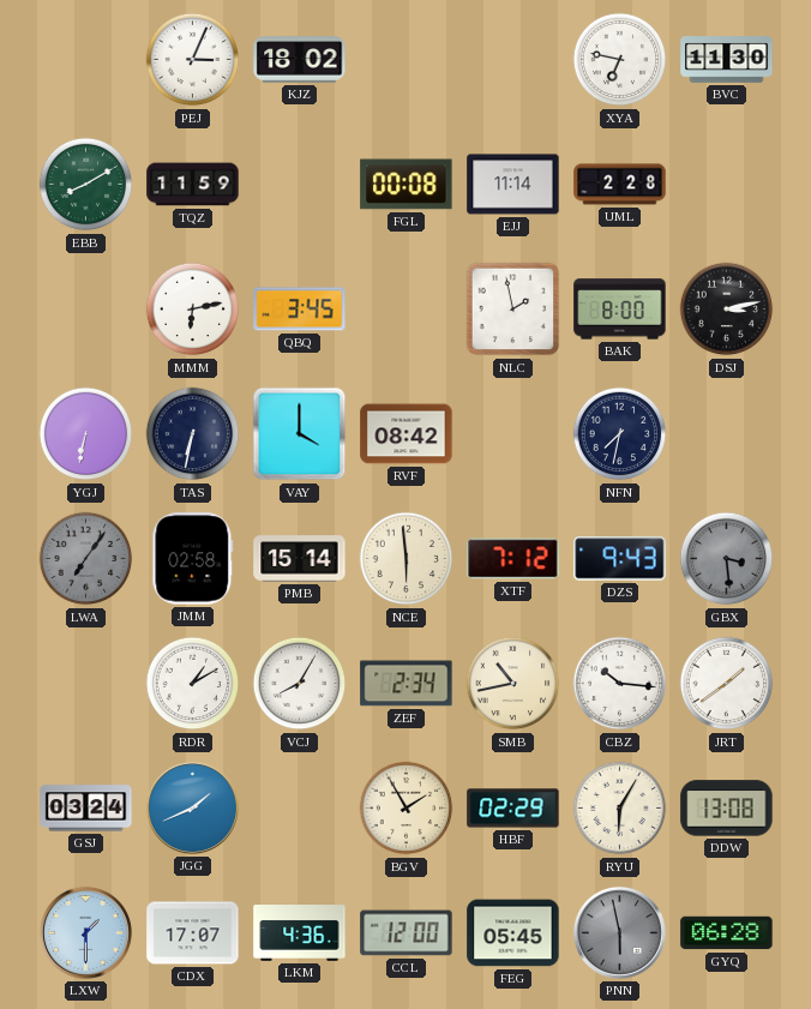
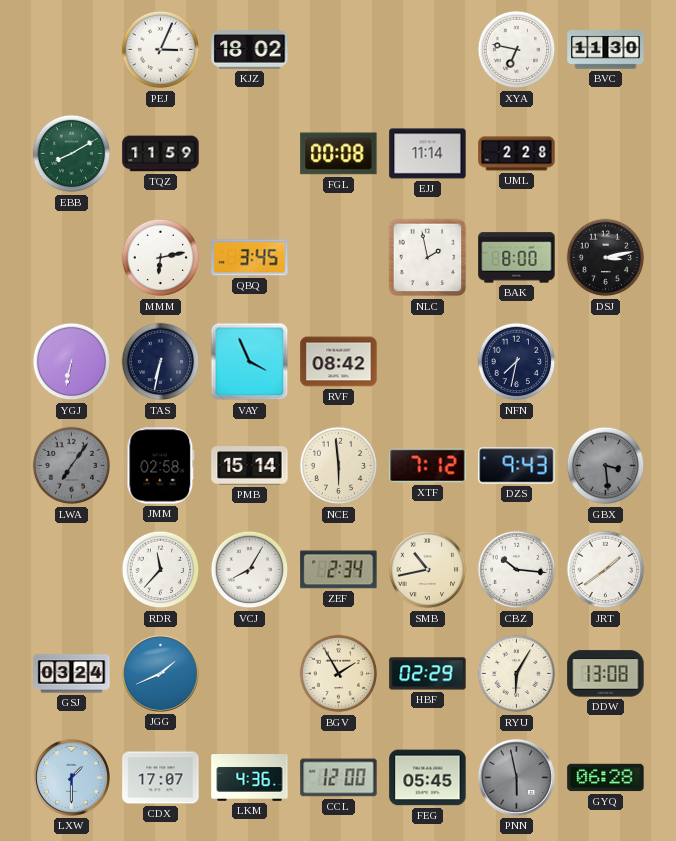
VAY: 4:00 -> 3:56 (250, 362)
RDR: 1:10 -> 11:37 (161, 570)
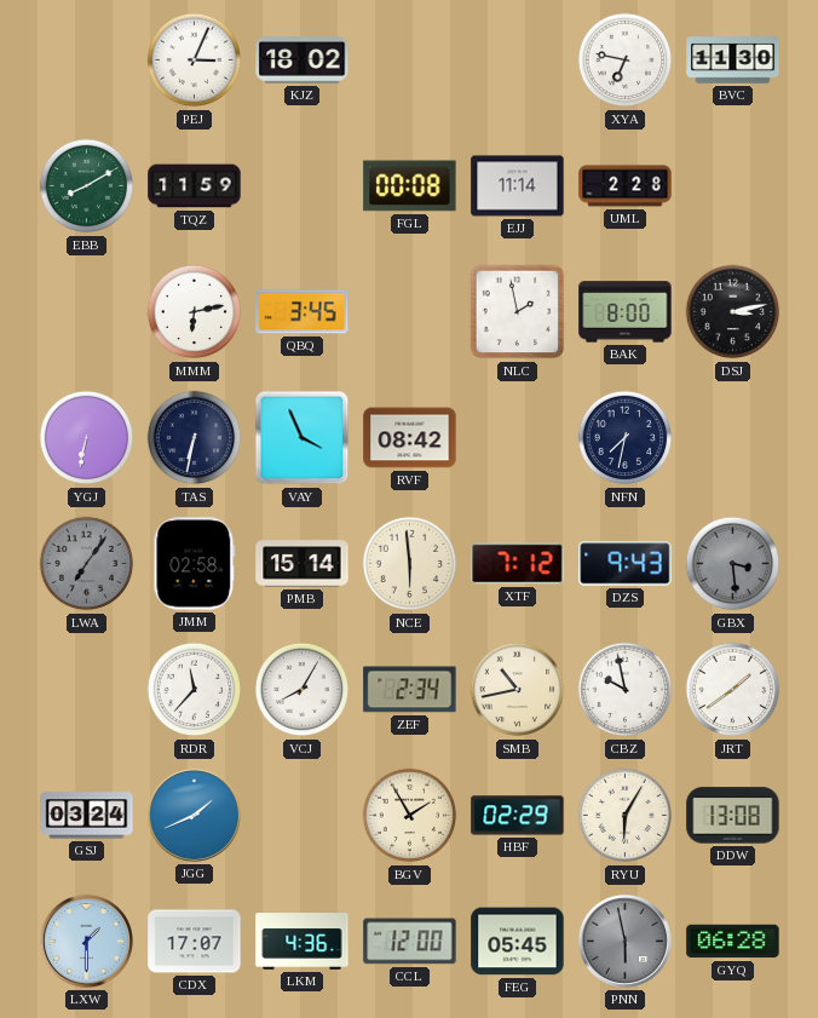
CBZ: 10:16 -> 9:58 (626, 690)
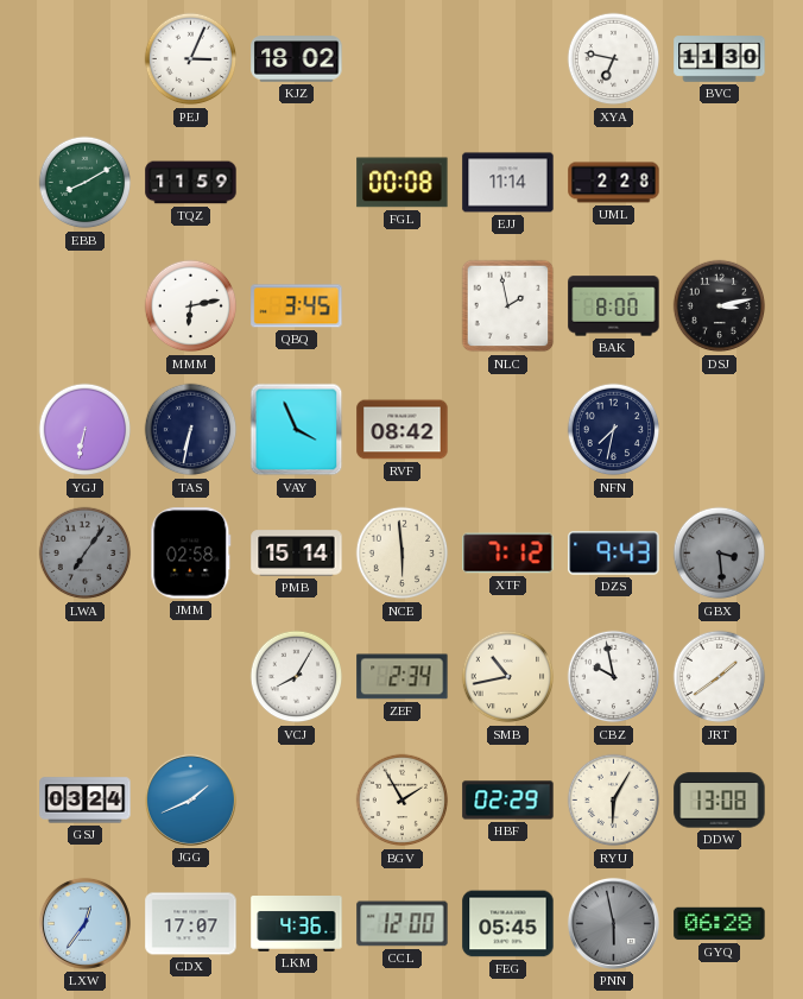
RDR: 11:37 -> none (195, 690)
LXW: 1:30 -> 12:36 (84, 923)
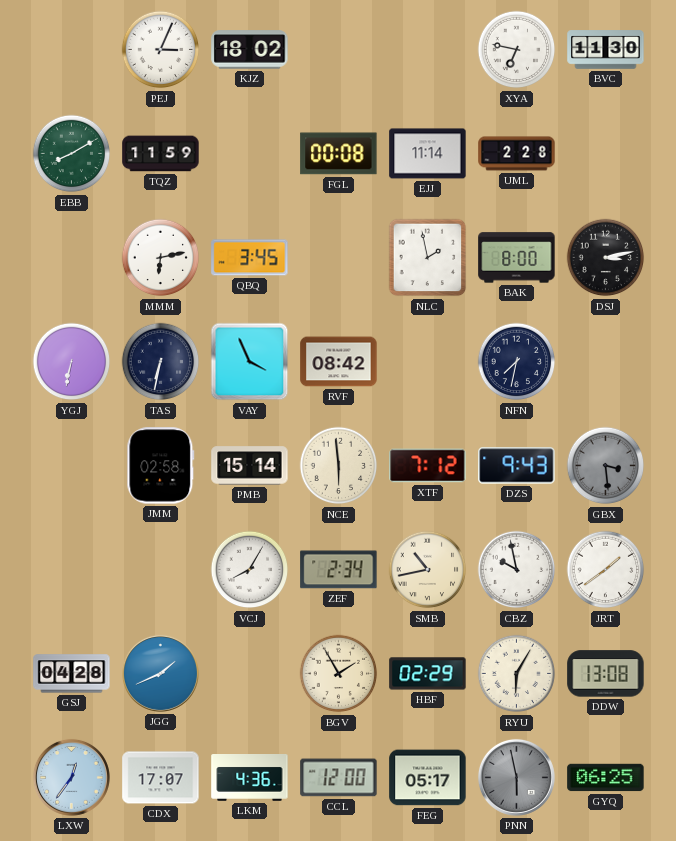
LWA: 7:06 -> none (86, 554)
GSJ: 03:24 -> 04:28 (72, 674)
FEG: 05:45 -> 05:17 (428, 778)
GYQ: 06:28 -> 06:25 (606, 778)
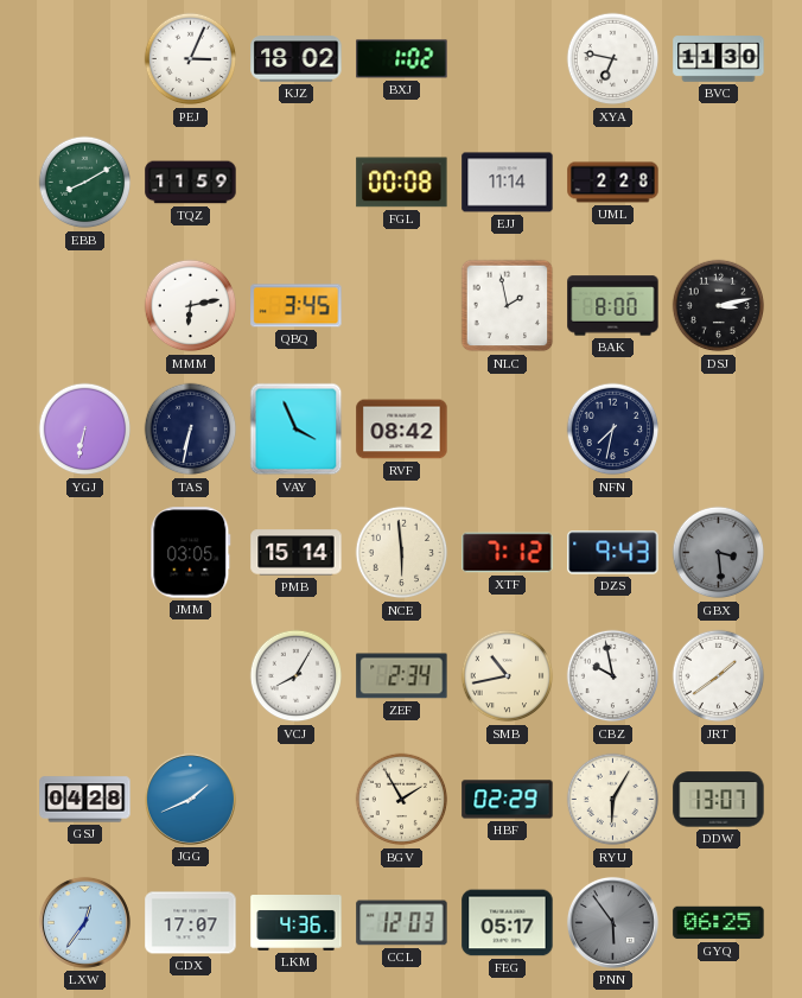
BXJ: none -> 1:02 (402, 59)
JMM: 02:58 -> 03:05 (191, 553)
DDW: 13:08 -> 13:07 (719, 800)
CCL: 12:00 -> 12:03 (402, 923)
PNN: 5:58 -> 5:54 (612, 922)
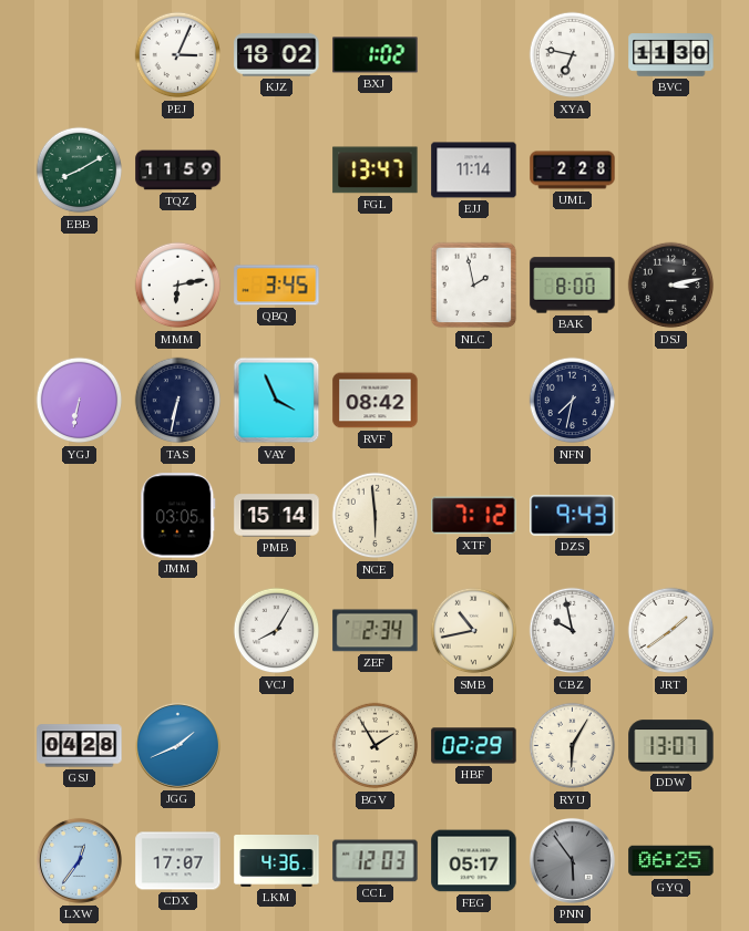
FGL: 00:08 -> 13:47 (376, 170)
GBX: 3:29 -> none (719, 553)
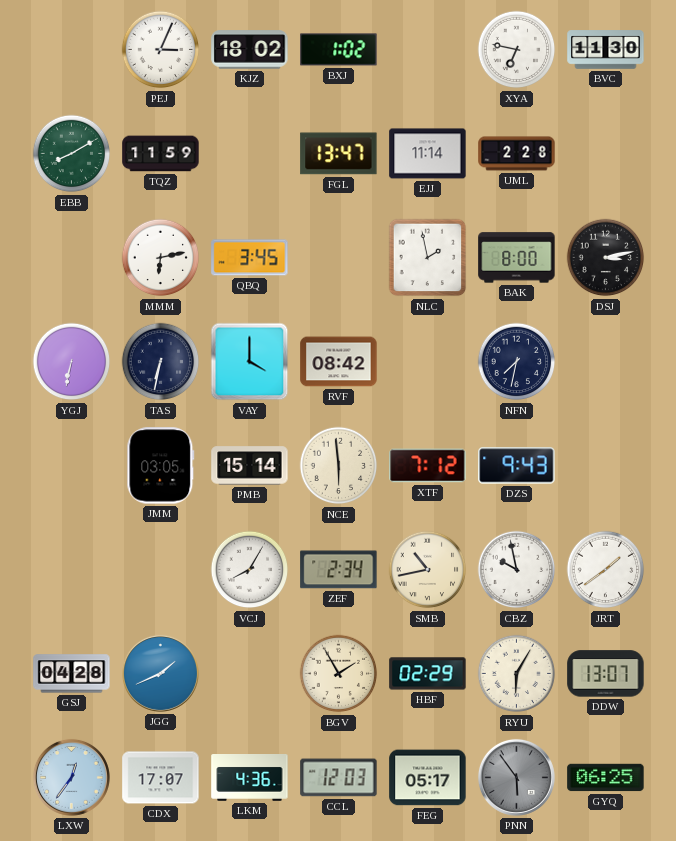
VAY: 3:56 -> 4:00 (250, 362)
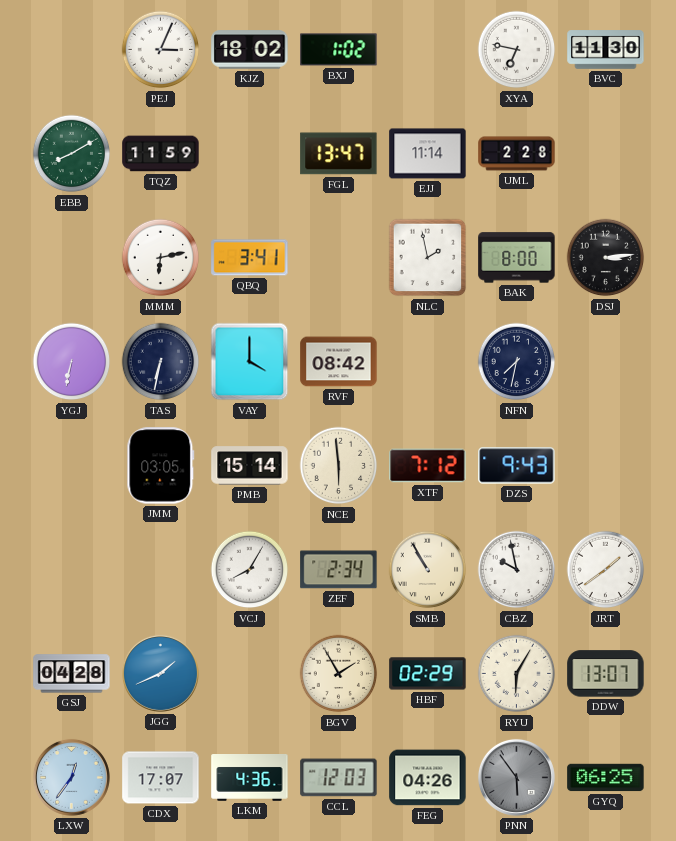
QBQ: 3:45 -> 3:41 (250, 258)
DSJ: 3:13 -> 3:14 (606, 258)
SMB: 10:43 -> 10:55 (428, 570)
FEG: 05:17 -> 04:26 (428, 778)
